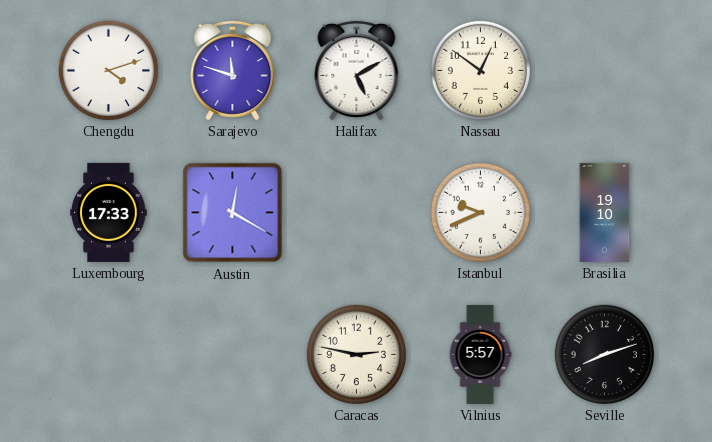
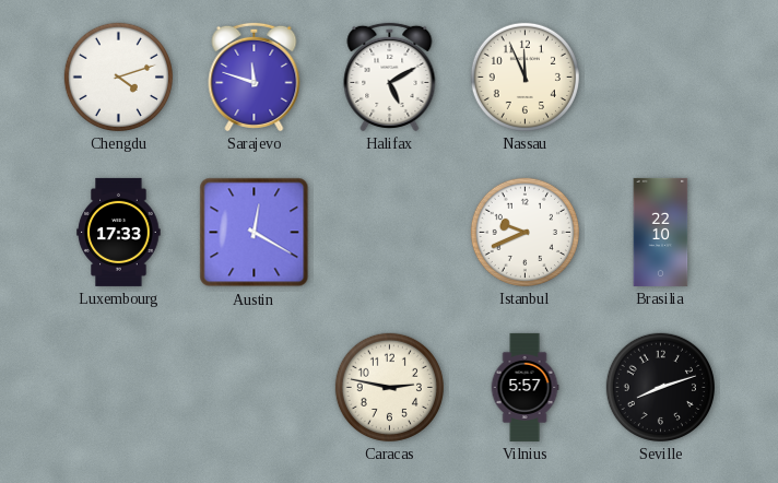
Nassau: 12:51 -> 11:56 (524, 76)
Brasilia: 19:10 -> 22:10 (661, 232)
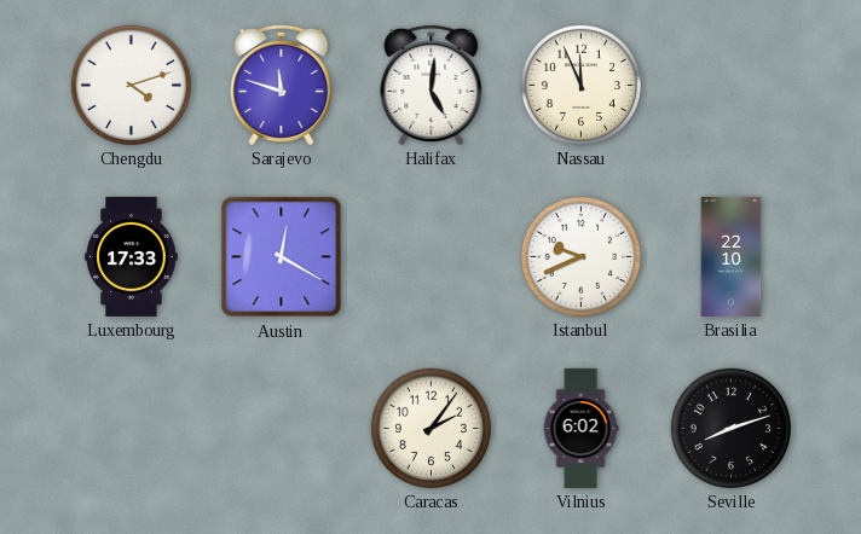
Halifax: 5:10 -> 5:01 (432, 85)
Caracas: 2:47 -> 2:06 (431, 428)
Vilnius: 5:57 -> 6:02 (580, 428)
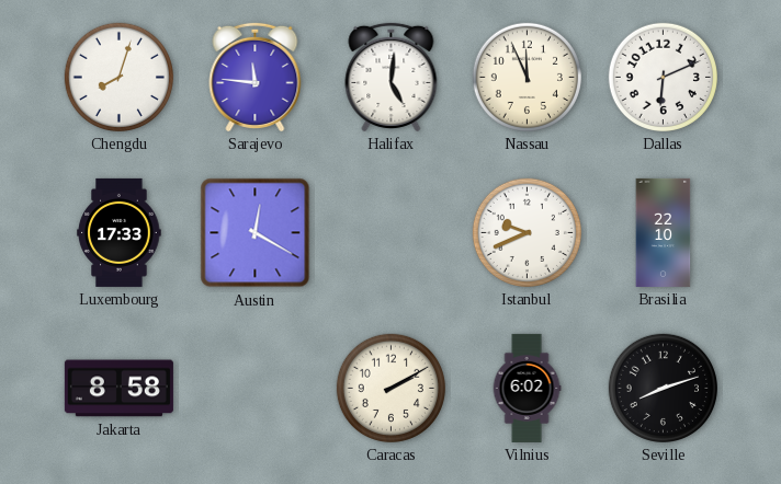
Chengdu: 4:12 -> 8:03 (118, 77)
Sarajevo: 11:48 -> 11:46 (256, 77)
Dallas: none -> 6:11 (663, 77)
Jakarta: none -> 8:58 (118, 389)
Caracas: 2:06 -> 2:10 (390, 388)
